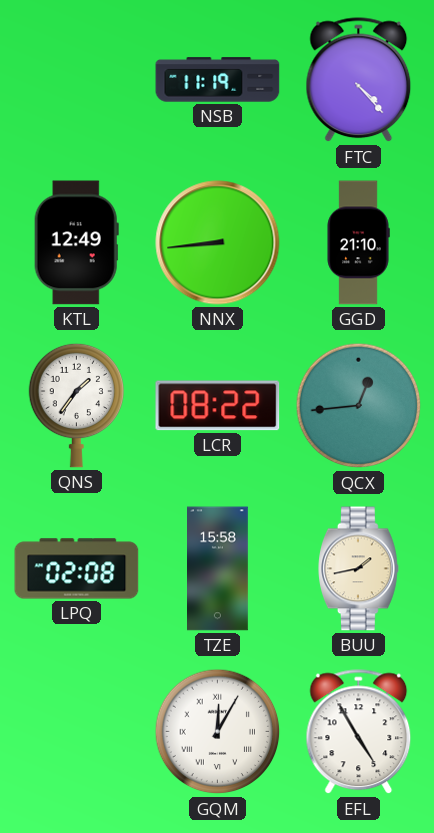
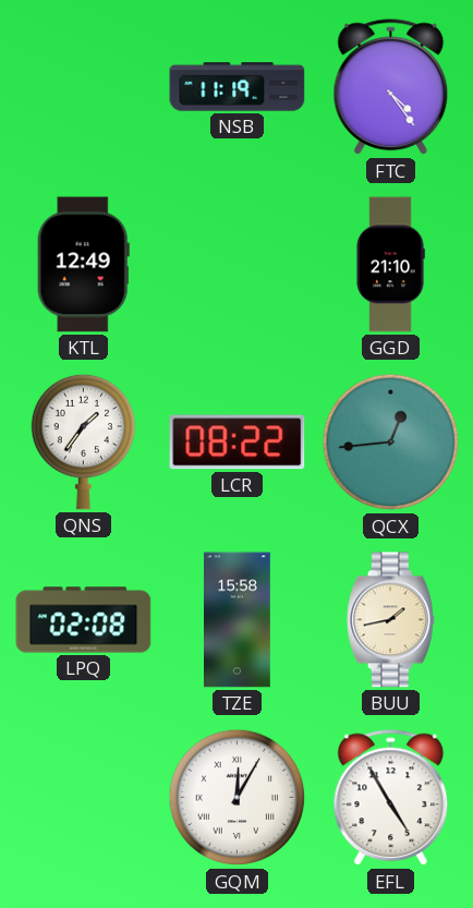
FTC: 4:23 -> 4:24 (391, 87)
NNX: 8:44 -> none (218, 243)
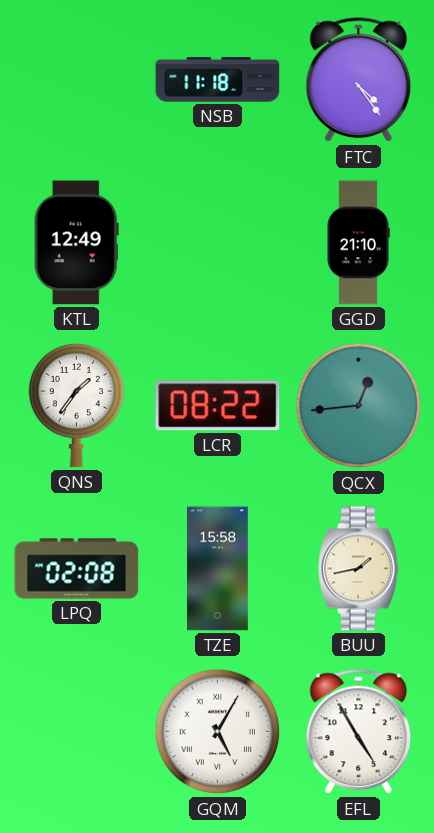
NSB: 11:19 -> 11:18 (218, 80)
GQM: 12:05 -> 5:05 (218, 732)
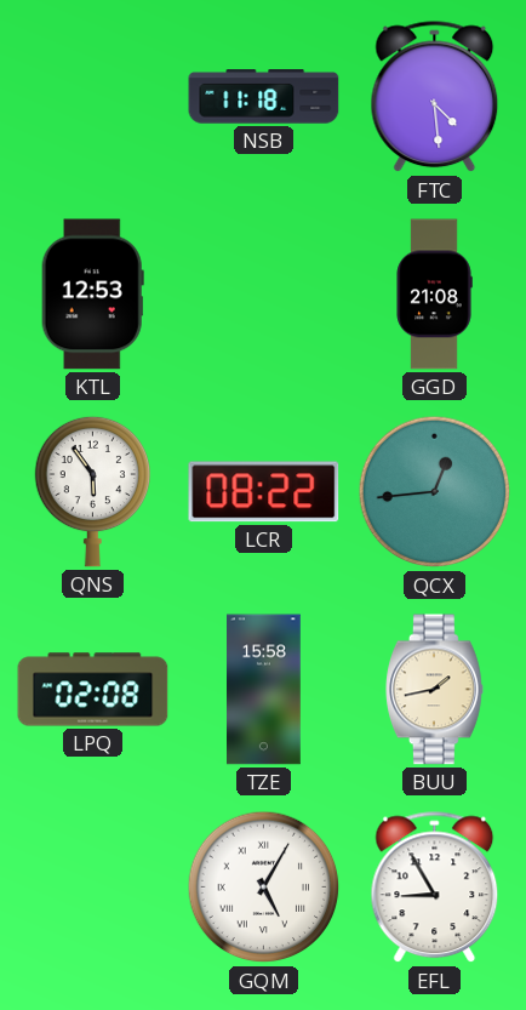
FTC: 4:24 -> 4:29 (435, 97)
KTL: 12:49 -> 12:53 (92, 295)
GGD: 21:10 -> 21:08 (434, 295)
QNS: 1:36 -> 5:54 (92, 491)
EFL: 4:55 -> 8:55 (435, 888)
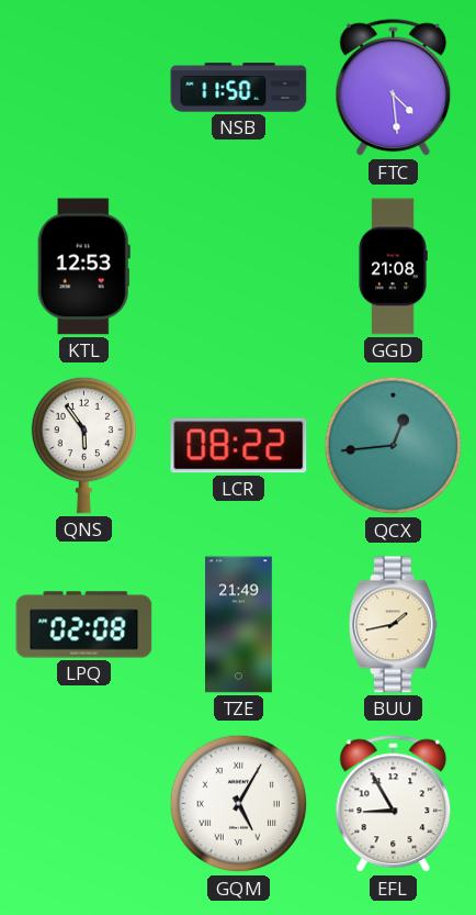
NSB: 11:18 -> 11:50 (239, 88)
TZE: 15:58 -> 21:49 (239, 625)
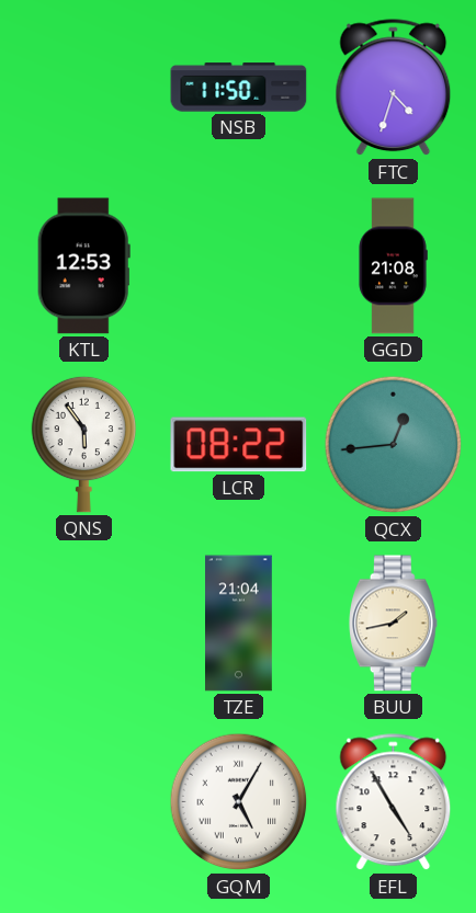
FTC: 4:29 -> 4:33 (394, 88)
LPQ: 02:08 -> none (84, 625)
TZE: 21:49 -> 21:04 (239, 624)
EFL: 8:55 -> 4:55 (394, 802)
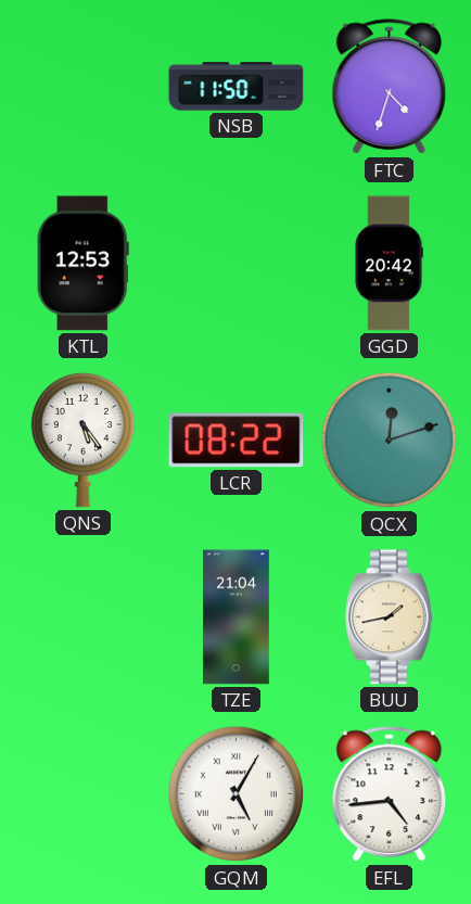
GGD: 21:08 -> 20:42 (389, 264)
QNS: 5:54 -> 5:24 (82, 440)
QCX: 12:44 -> 12:12 (390, 441)
EFL: 4:55 -> 4:44 (390, 794)
